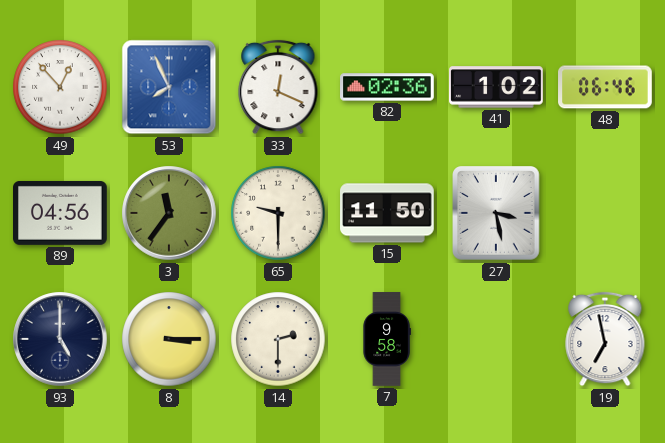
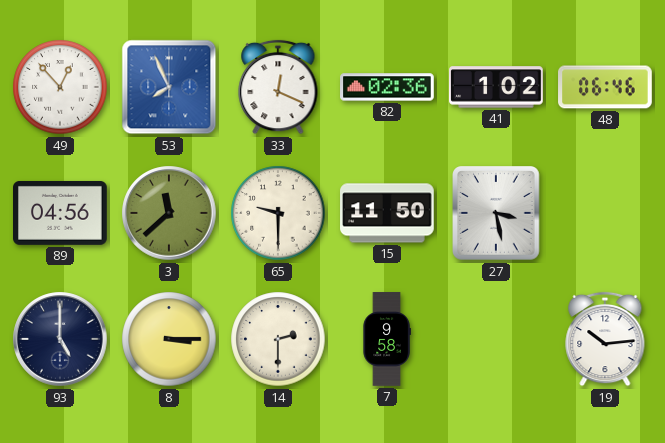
3: 11:36 -> 11:38 (169, 213)
19: 6:58 -> 10:14 (605, 339)
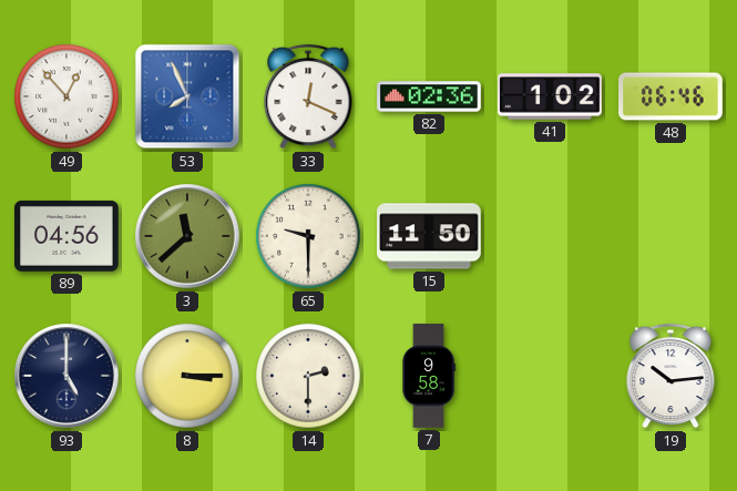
27: 3:28 -> none (497, 213)
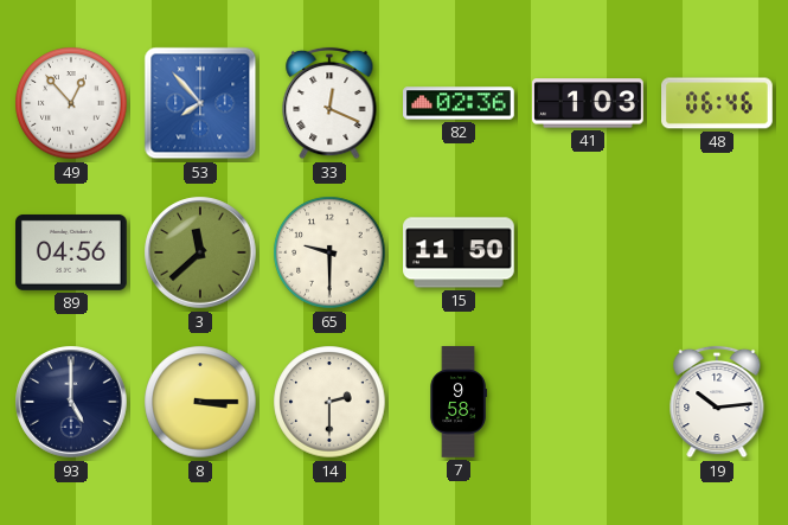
53: 7:56 -> 7:53 (200, 103)
41: 1:02 -> 1:03 (588, 103)
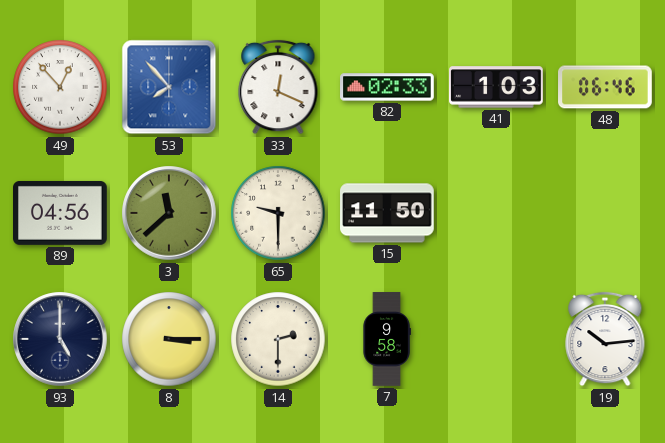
82: 02:36 -> 02:33 (387, 87)
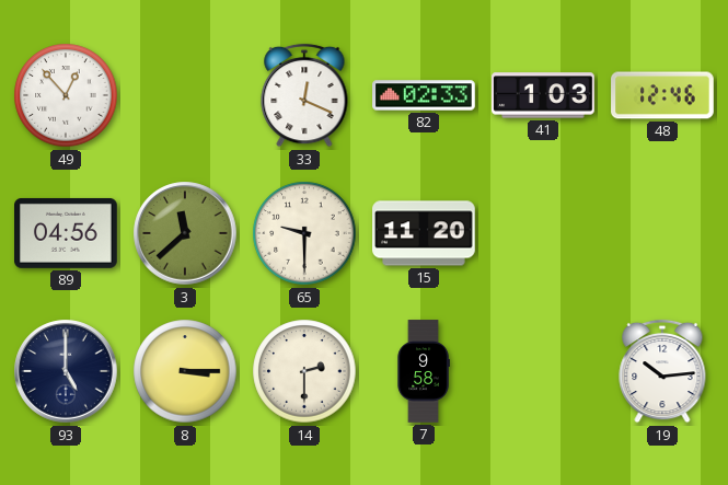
53: 7:53 -> none (169, 87)
48: 06:46 -> 12:46 (662, 95)
15: 11:50 -> 11:20 (424, 233)
